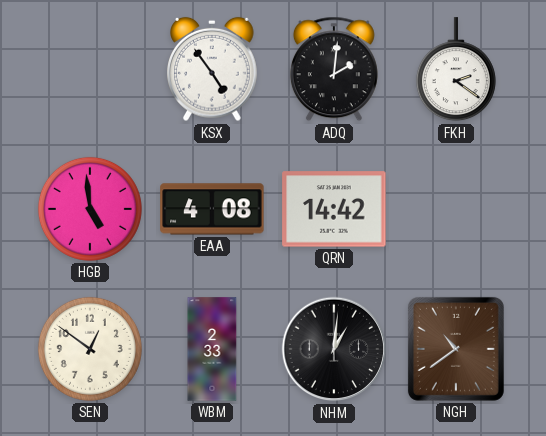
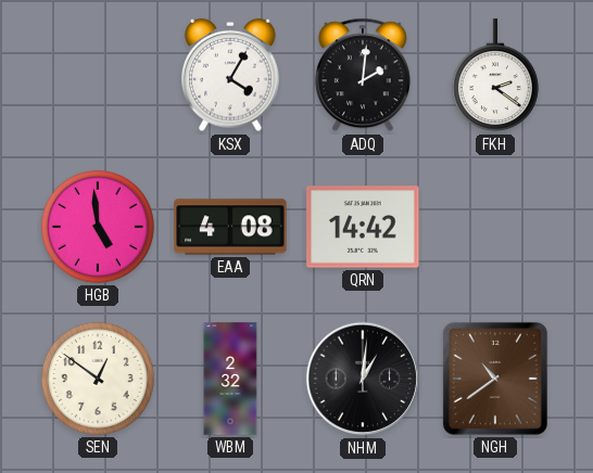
KSX: 4:54 -> 4:05 (230, 75)
WBM: 2:33 -> 2:32 (230, 379)
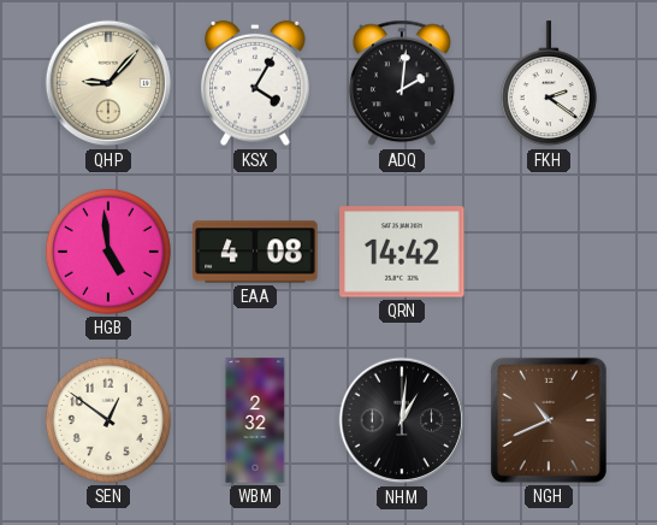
QHP: none -> 9:07 (108, 83)
NGH: 10:39 -> 10:41 (549, 420)
